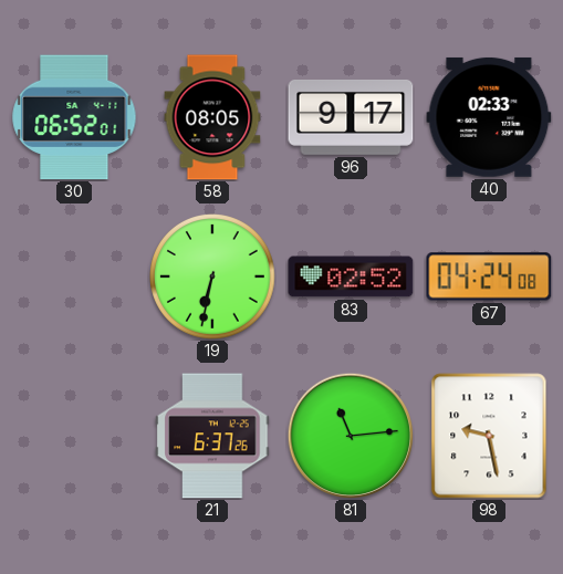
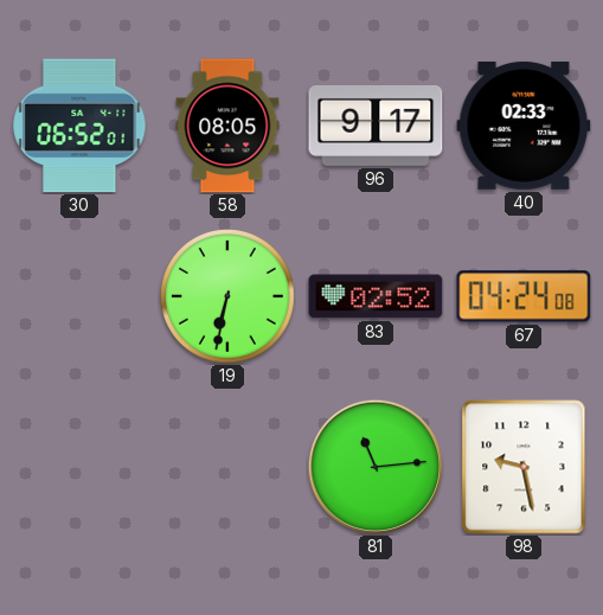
21: 6:37 -> none (212, 436)
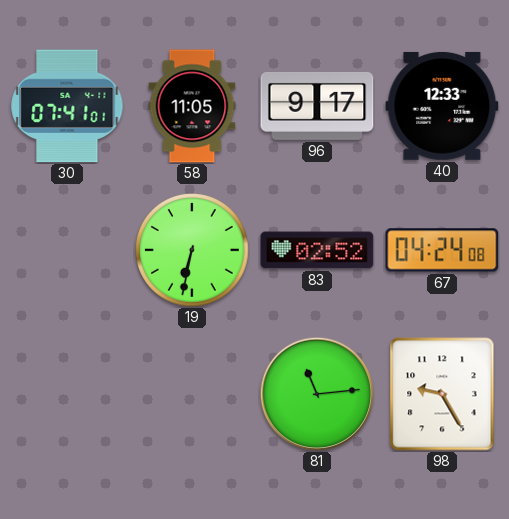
30: 06:52 -> 07:41 (67, 106)
58: 08:05 -> 11:05 (192, 106)
40: 02:33 -> 12:33 (442, 106)
98: 9:28 -> 9:25 (442, 394)
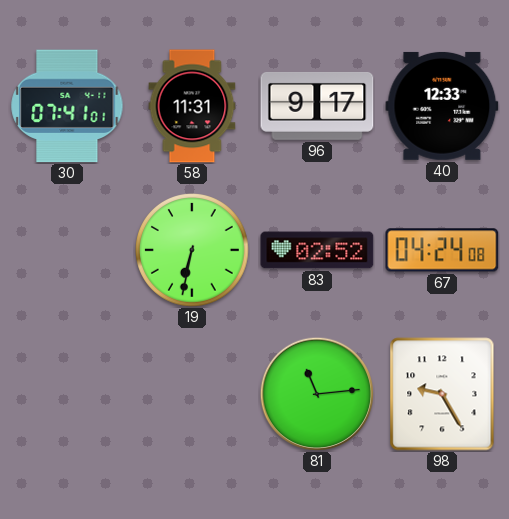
58: 11:05 -> 11:31 (192, 106)
